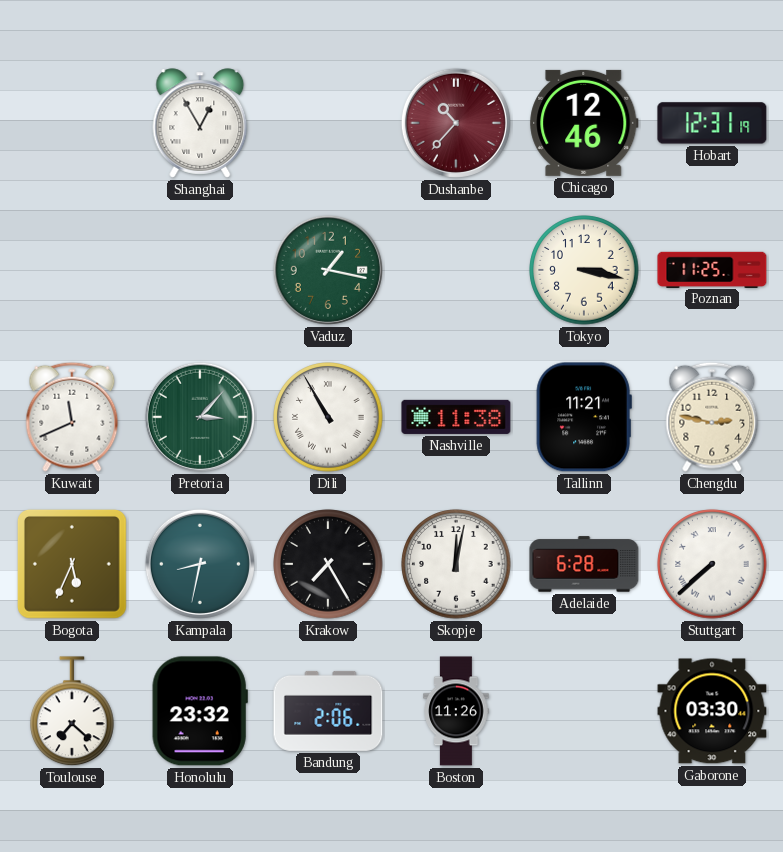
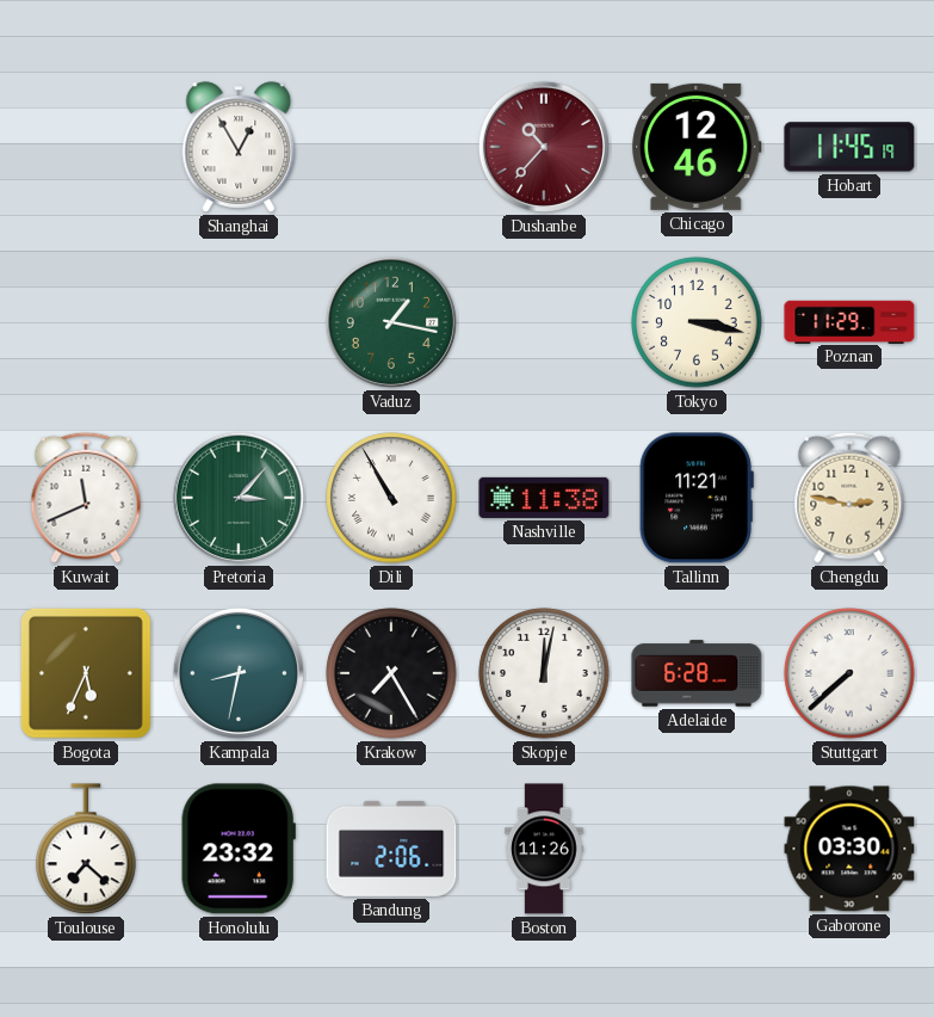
Hobart: 12:31 -> 11:45 (849, 147)
Poznan: 11:25 -> 11:29 (849, 321)
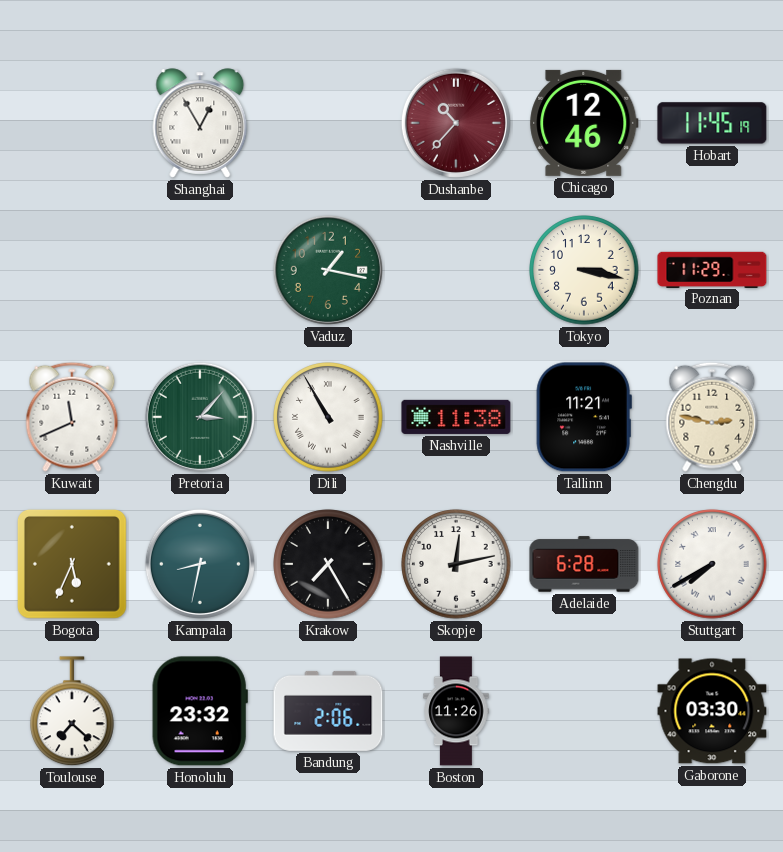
Skopje: 12:02 -> 12:13 (456, 564)
Stuttgart: 7:38 -> 7:40 (712, 564)
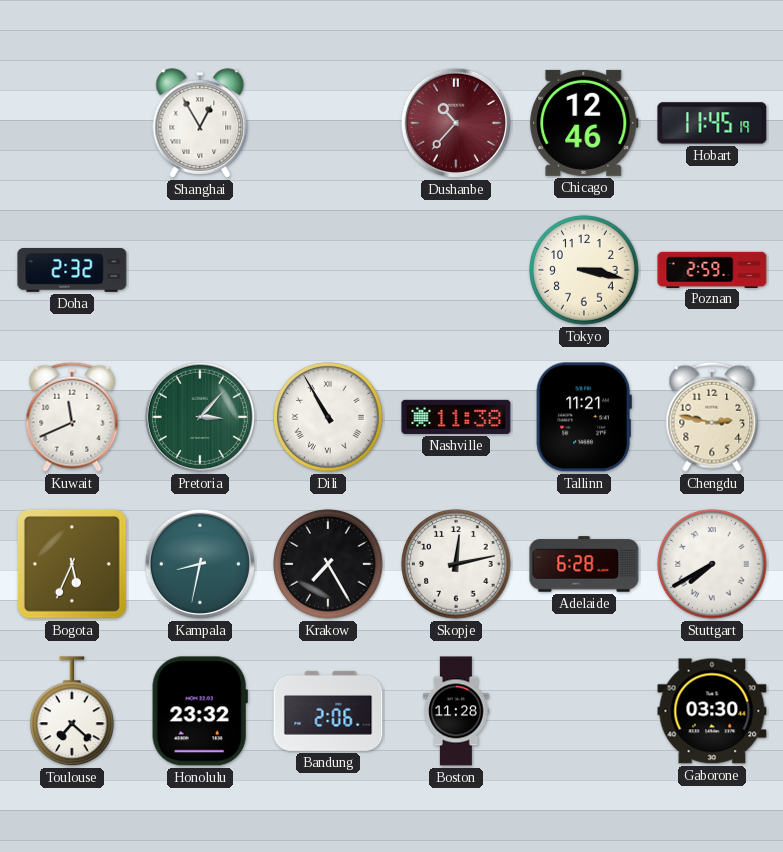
Doha: none -> 2:32 (72, 270)
Vaduz: 1:17 -> none (328, 270)
Poznan: 11:29 -> 2:59 (712, 269)
Boston: 11:26 -> 11:28 (456, 711)
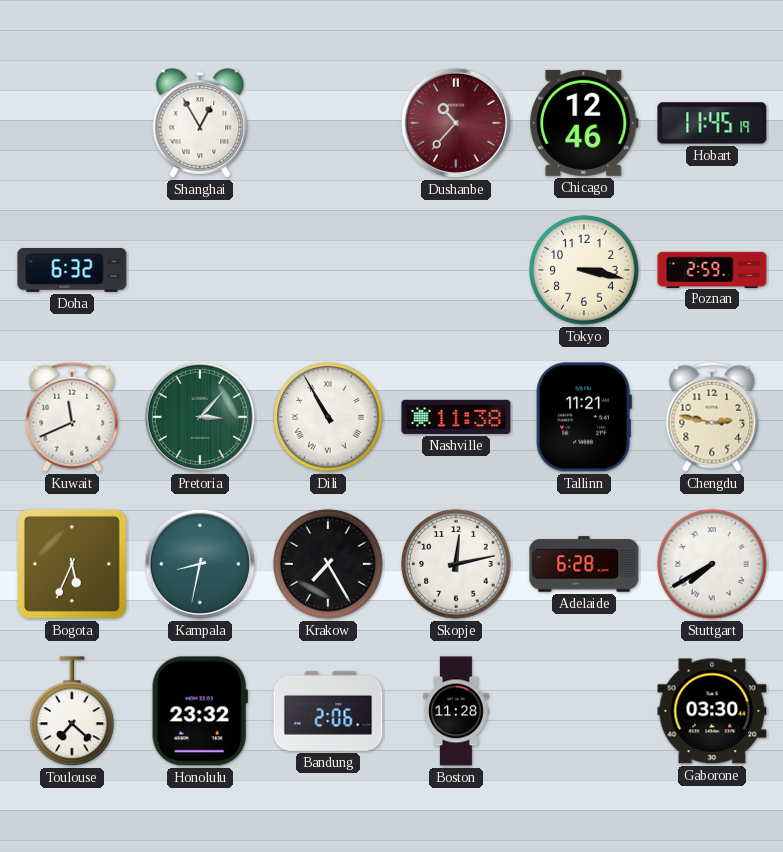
Doha: 2:32 -> 6:32 (72, 270)
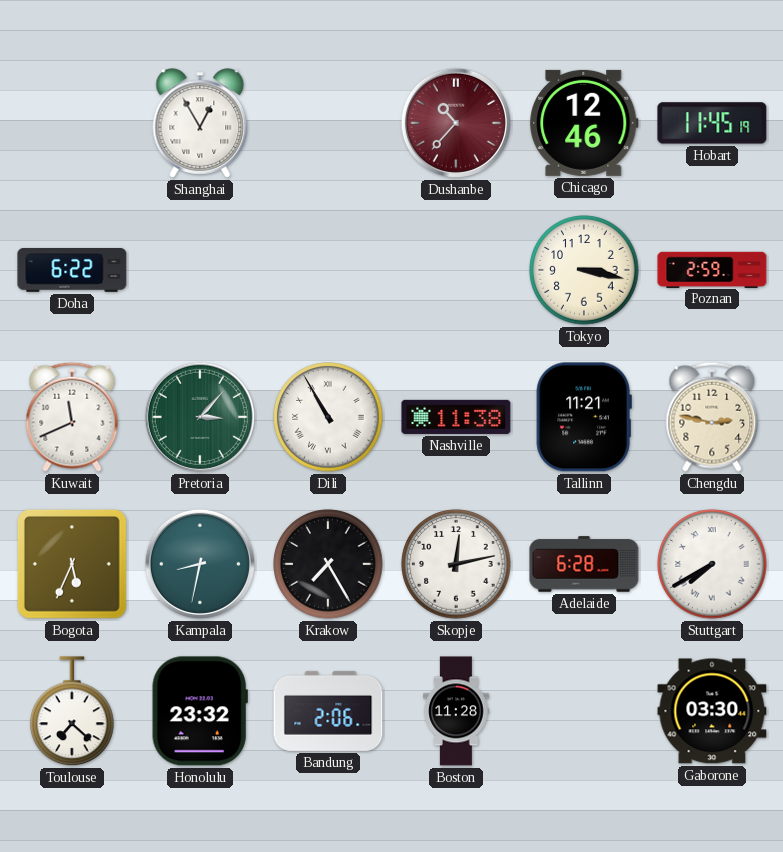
Doha: 6:32 -> 6:22 (72, 270)
